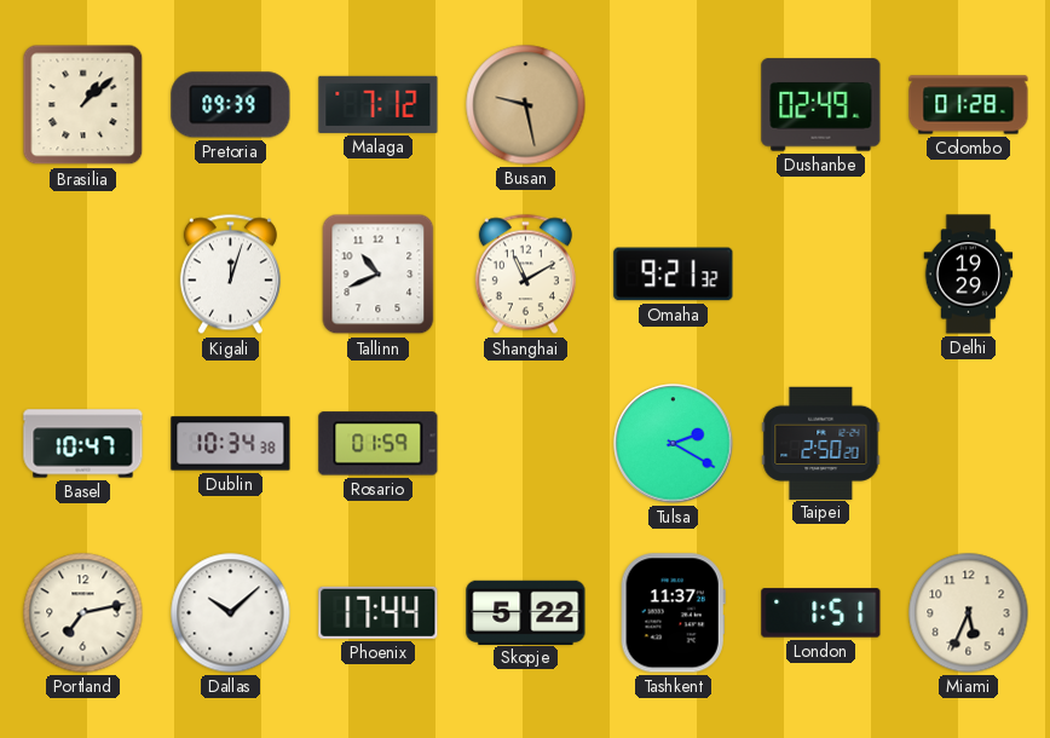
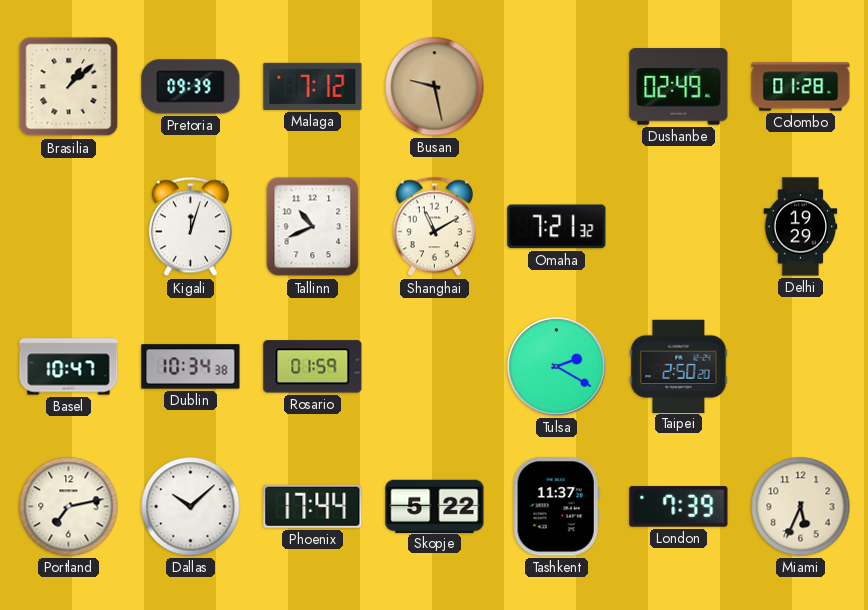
Omaha: 9:21 -> 7:21 (557, 227)
London: 1:51 -> 7:39 (679, 507)
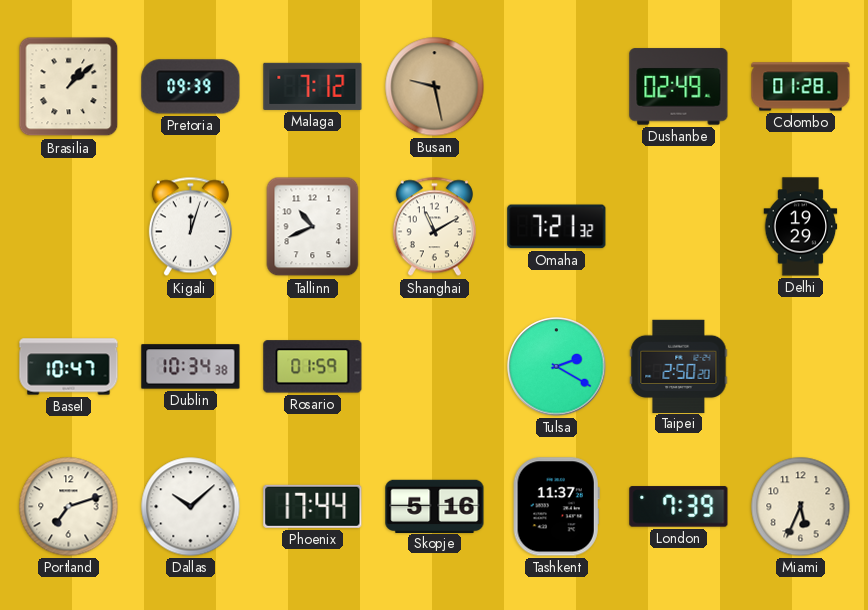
Portland: 7:13 -> 7:12 (69, 507)
Skopje: 5:22 -> 5:16 (435, 506)
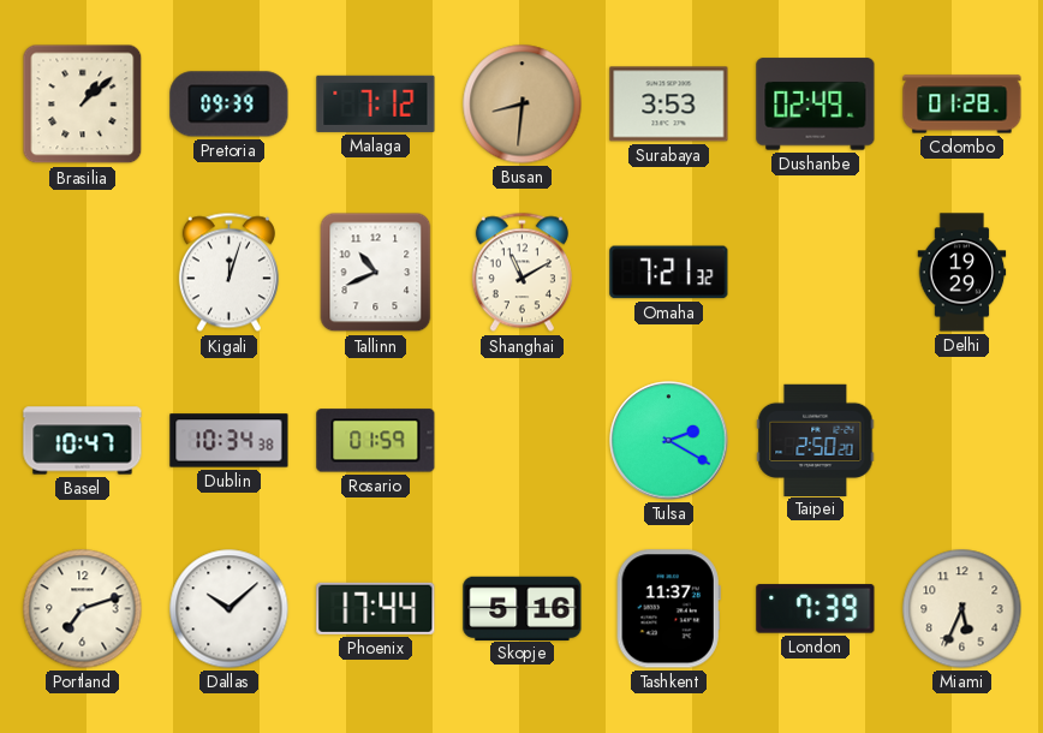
Busan: 9:28 -> 8:31 (523, 105)
Surabaya: none -> 3:53 (669, 105)
